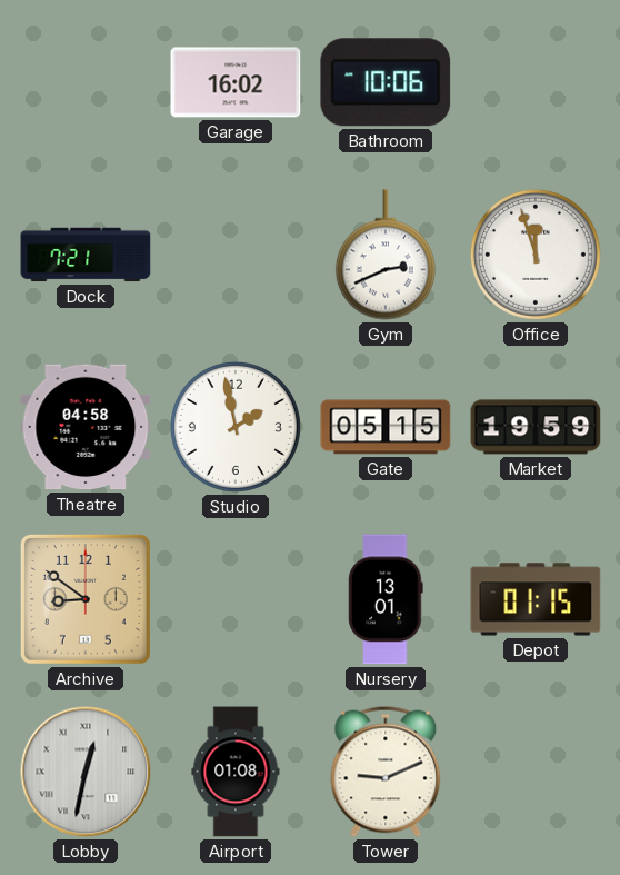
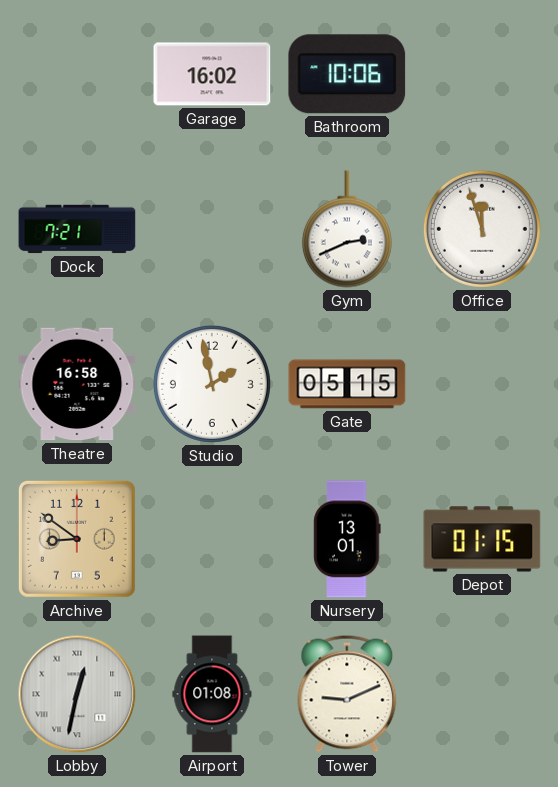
Theatre: 04:58 -> 16:58 (77, 384)
Market: 19:59 -> none (536, 427)
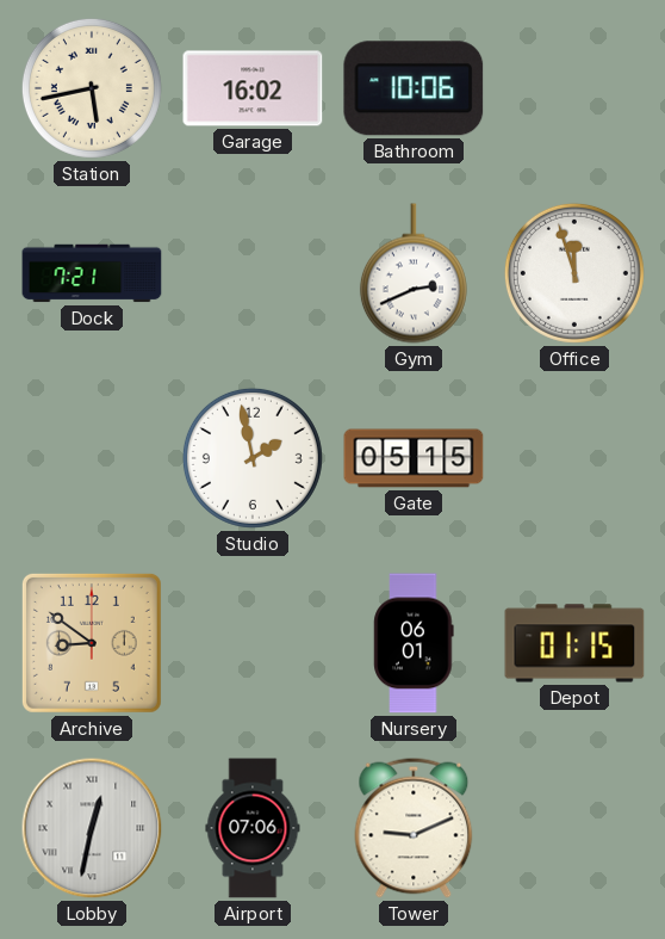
Station: none -> 5:43 (92, 88)
Theatre: 16:58 -> none (77, 384)
Nursery: 13:01 -> 06:01 (414, 643)
Airport: 01:08 -> 07:06 (253, 828)
